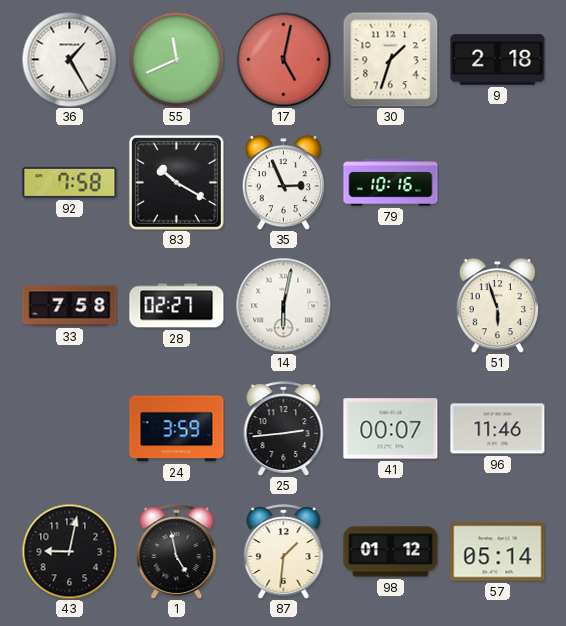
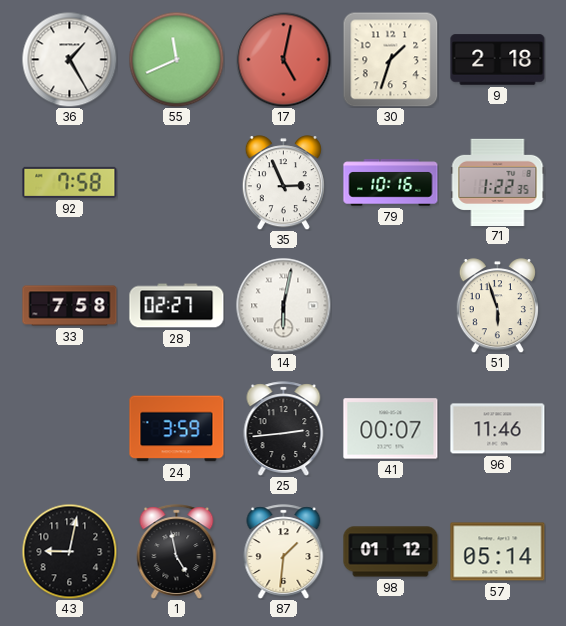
83: 10:20 -> none (176, 182)
71: none -> 1:22 (498, 182)
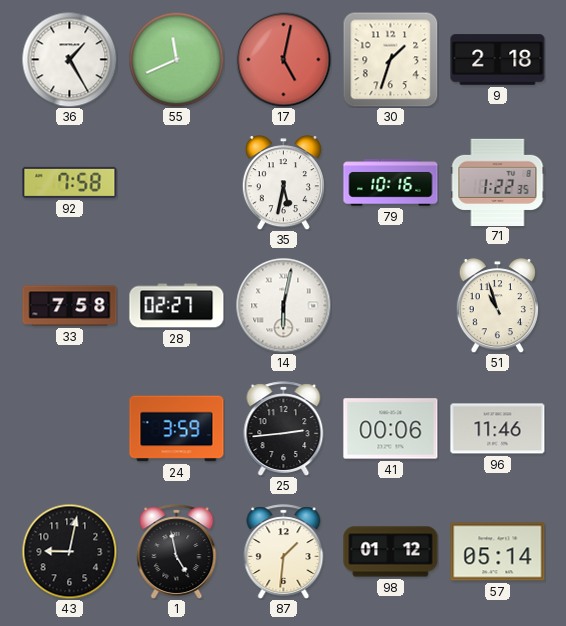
35: 2:56 -> 5:32 (283, 183)
51: 5:57 -> 10:57 (497, 306)
41: 00:07 -> 00:06 (391, 429)
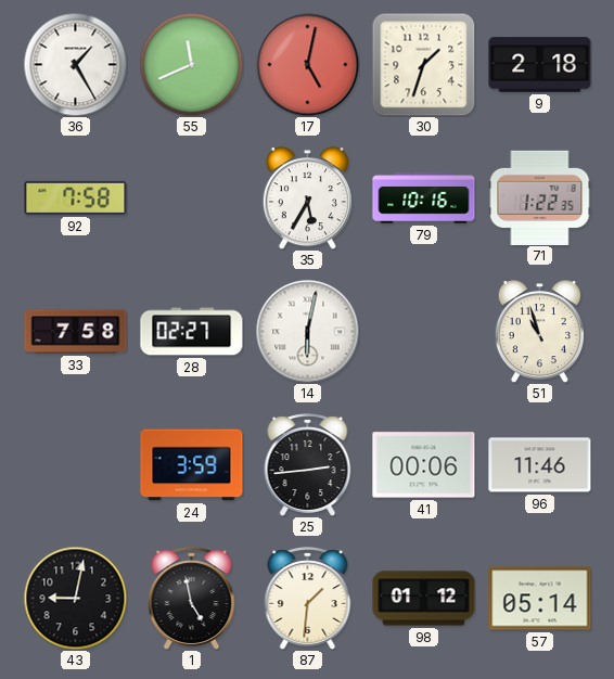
35: 5:32 -> 5:35 (307, 198)
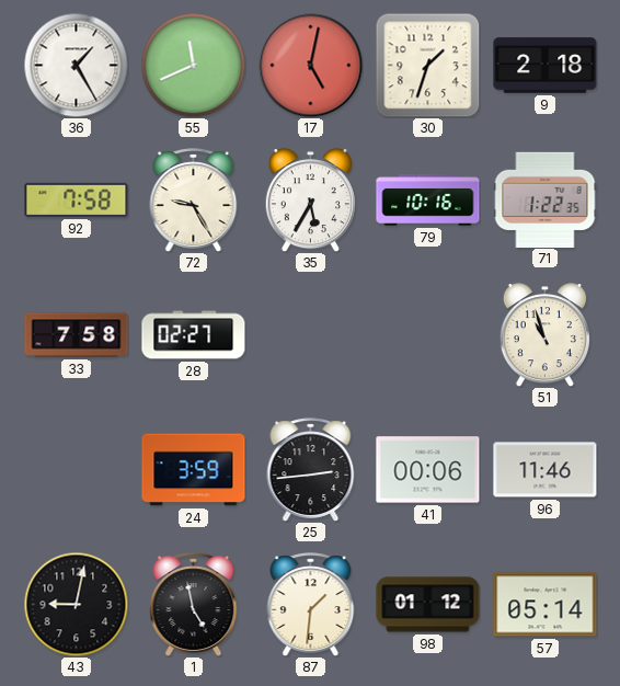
72: none -> 9:25 (194, 201)
14: 6:02 -> none (307, 331)
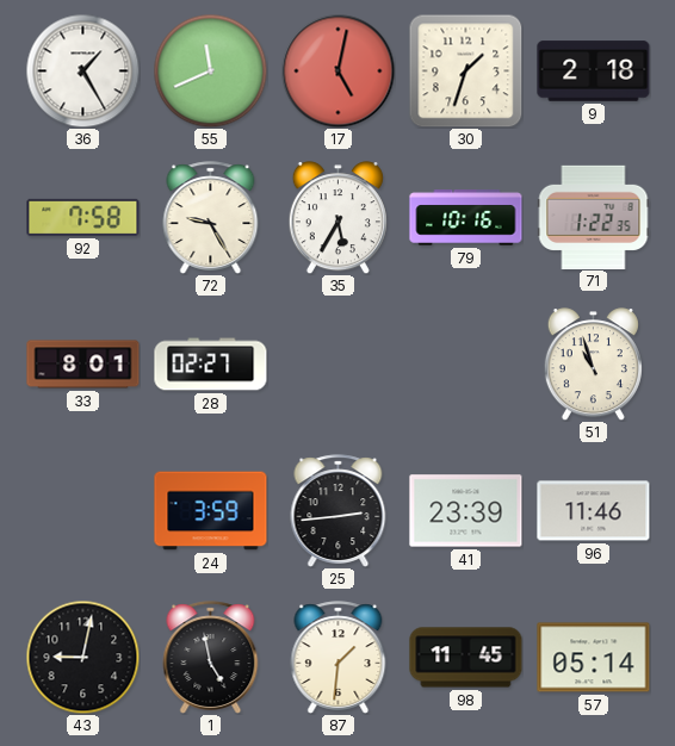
33: 7:58 -> 8:01 (83, 365)
41: 00:06 -> 23:39 (466, 511)
98: 01:12 -> 11:45 (466, 658)
